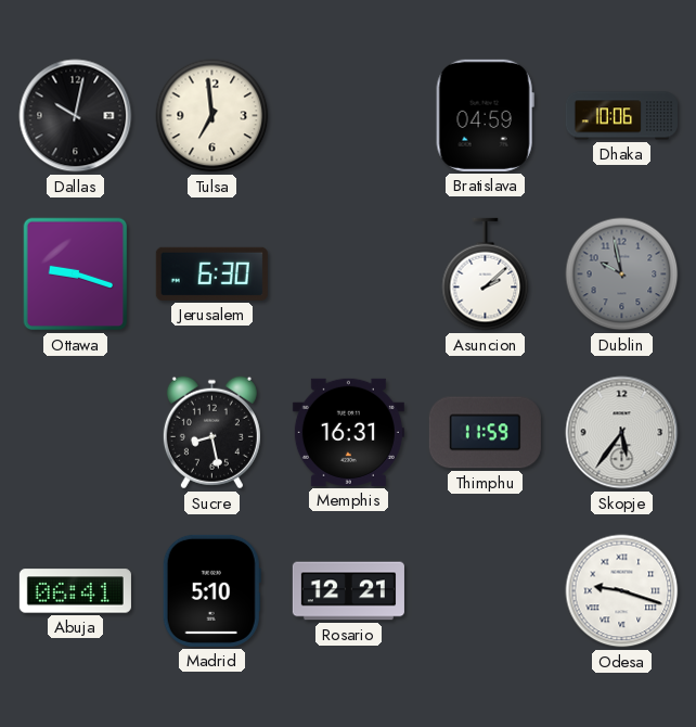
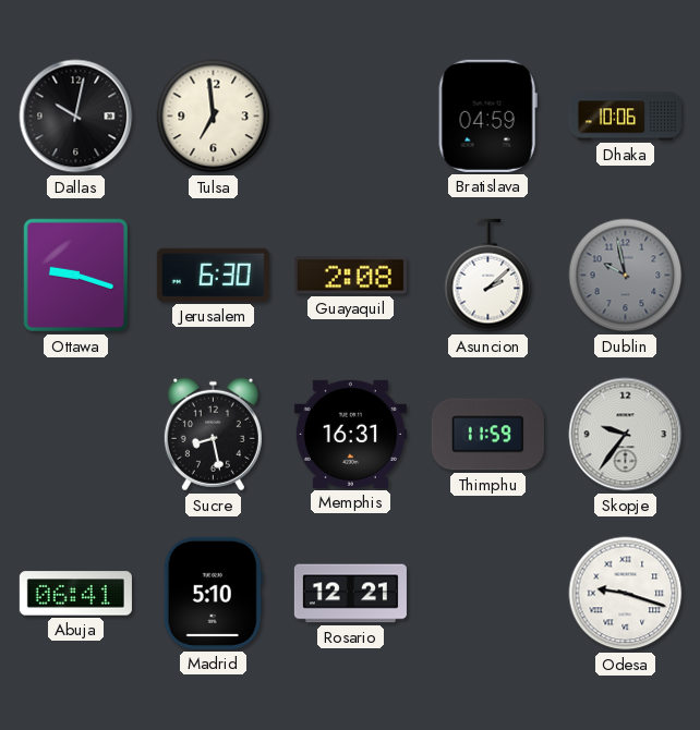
Guayaquil: none -> 2:08 (350, 276)
Skopje: 5:36 -> 9:36 (626, 435)
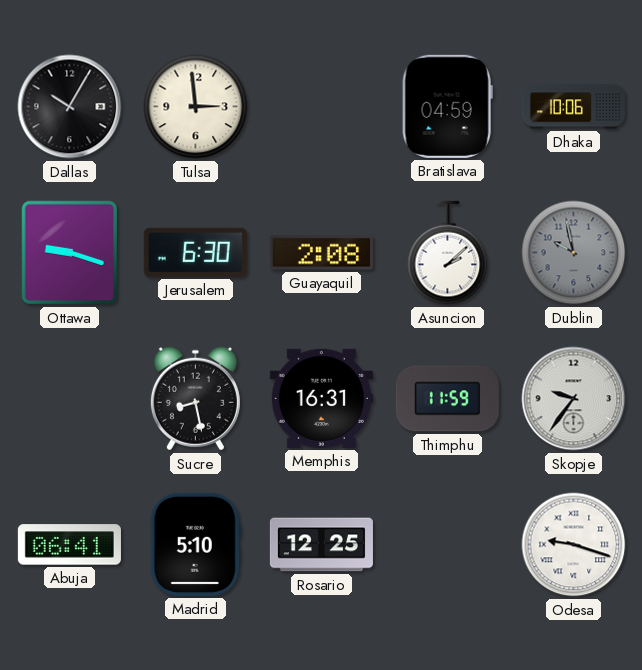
Dallas: 10:02 -> 10:05 (70, 107)
Tulsa: 6:59 -> 2:59 (196, 107)
Rosario: 12:21 -> 12:25 (321, 545)
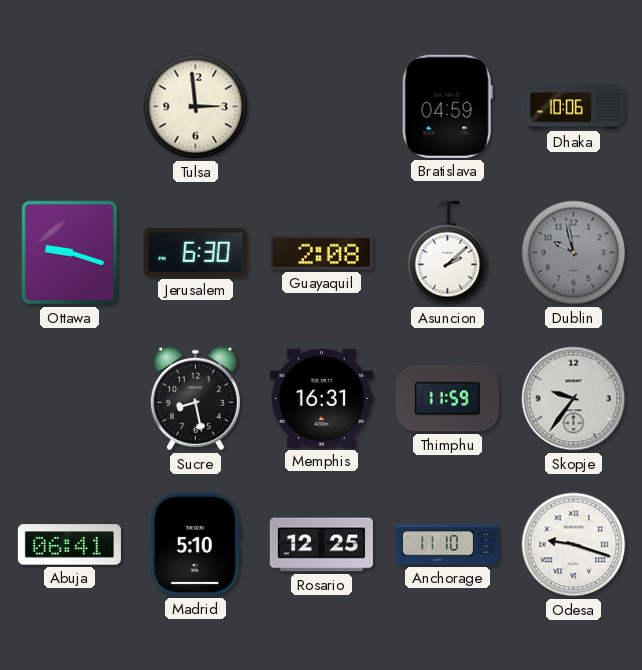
Dallas: 10:05 -> none (70, 107)
Anchorage: none -> 11:10 (447, 545)
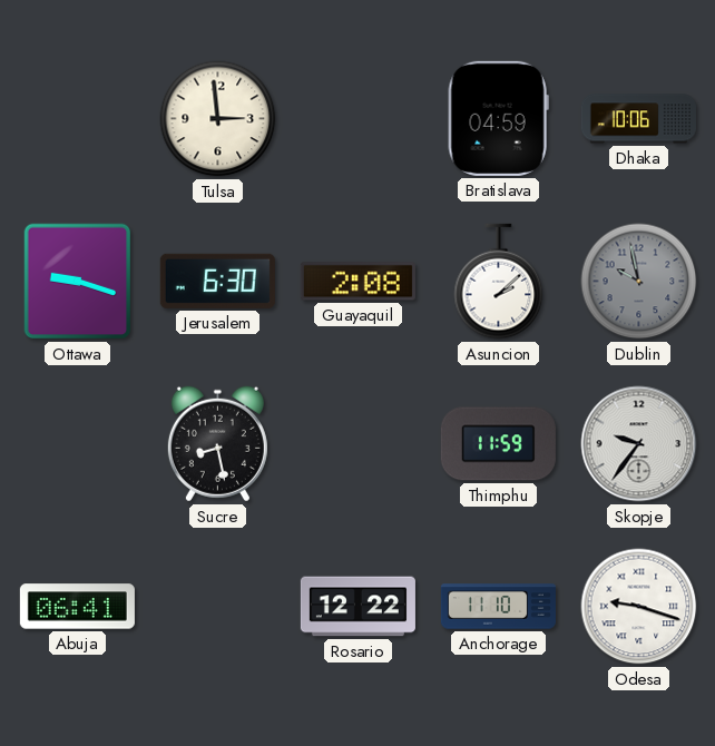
Memphis: 16:31 -> none (321, 398)
Madrid: 5:10 -> none (195, 544)
Rosario: 12:25 -> 12:22 (357, 607)
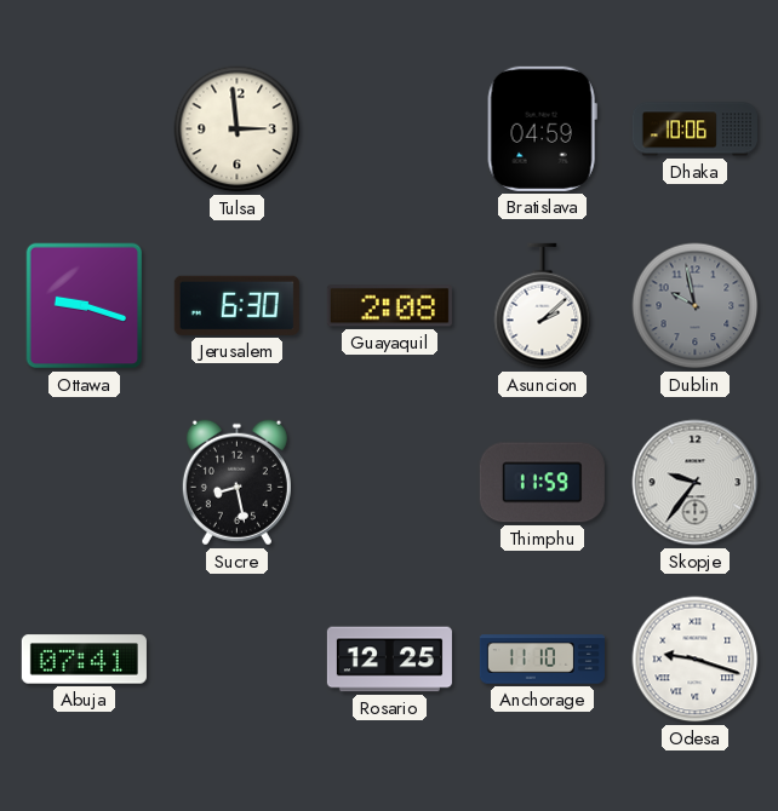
Abuja: 06:41 -> 07:41 (84, 660)
Rosario: 12:22 -> 12:25 (389, 660)
